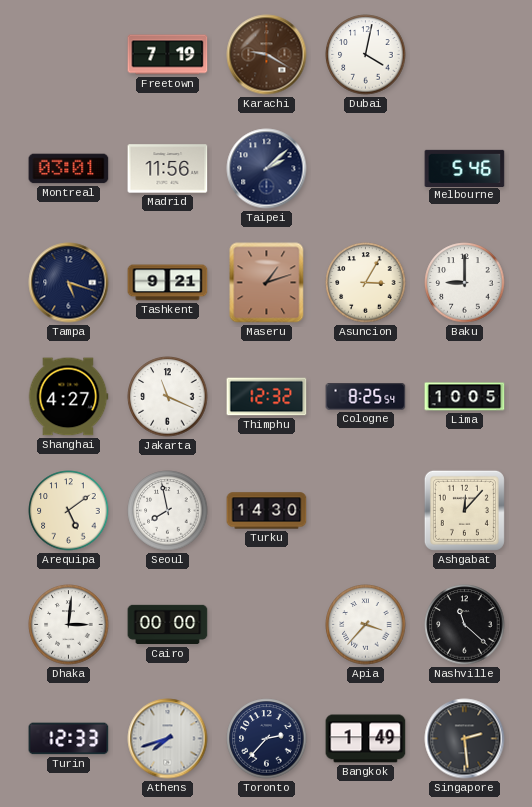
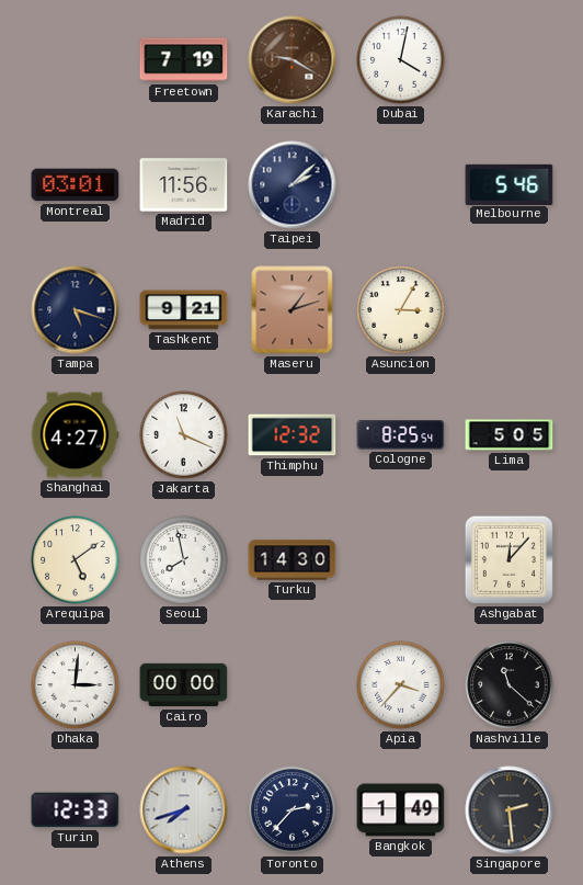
Baku: 9:00 -> none (465, 283)
Lima: 10:05 -> 5:05 (510, 435)
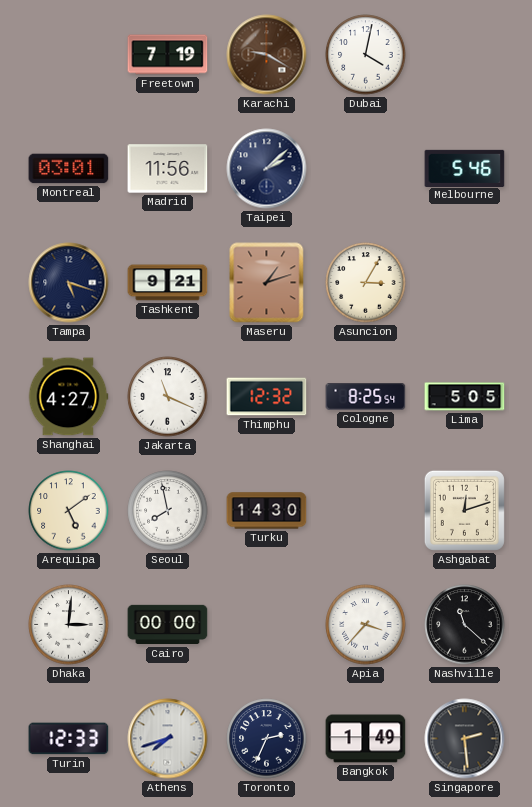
Ashgabat: 12:07 -> 12:12 (464, 510)
Toronto: 2:37 -> 2:34 (267, 739)
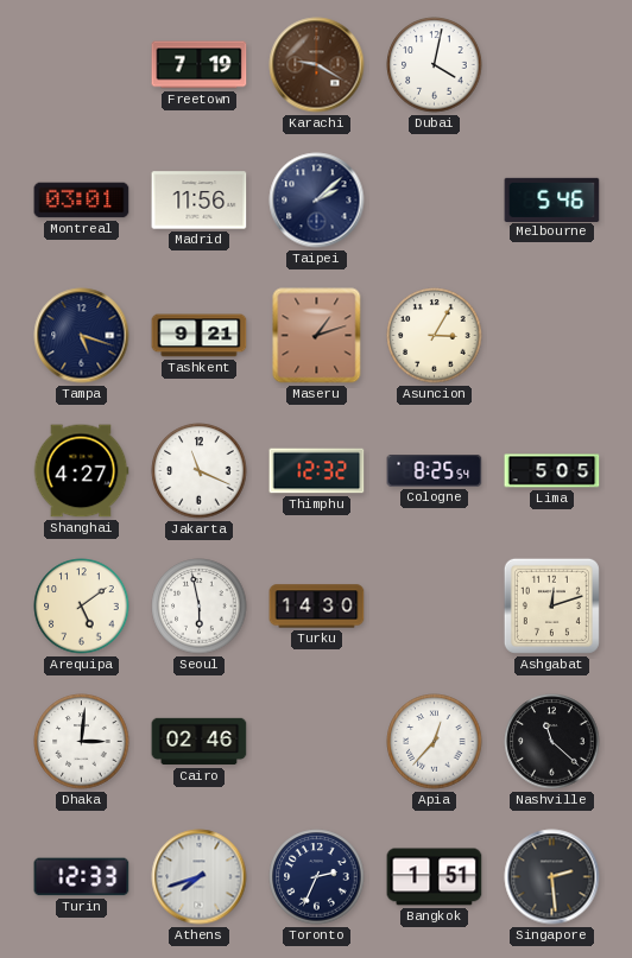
Seoul: 7:58 -> 5:58 (200, 607)
Cairo: 00:00 -> 02:46 (200, 742)
Apia: 3:37 -> 12:37 (435, 742)
Bangkok: 1:49 -> 1:51 (435, 877)
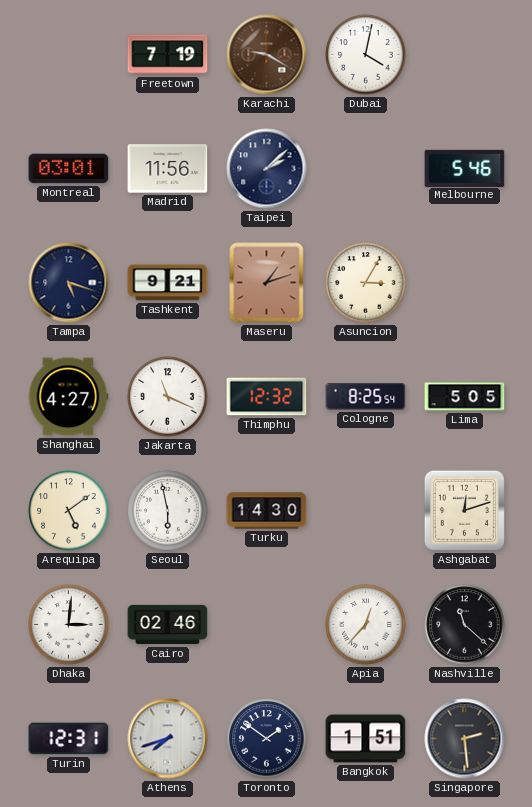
Turin: 12:33 -> 12:31 (69, 739)
Toronto: 2:34 -> 1:51 (267, 739)
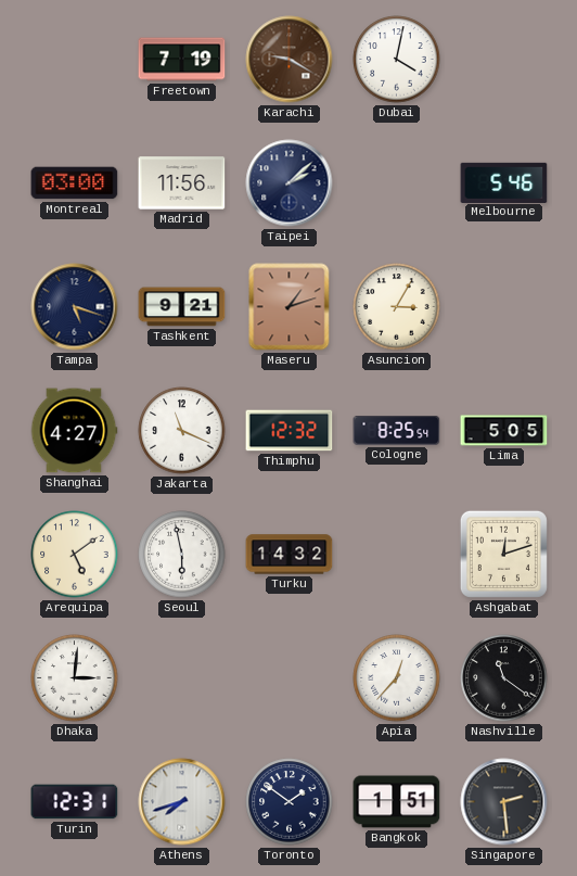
Montreal: 03:01 -> 03:00 (75, 183)
Turku: 14:30 -> 14:32 (290, 555)
Cairo: 02:46 -> none (168, 625)
Nashville: 11:22 -> 11:21 (504, 678)
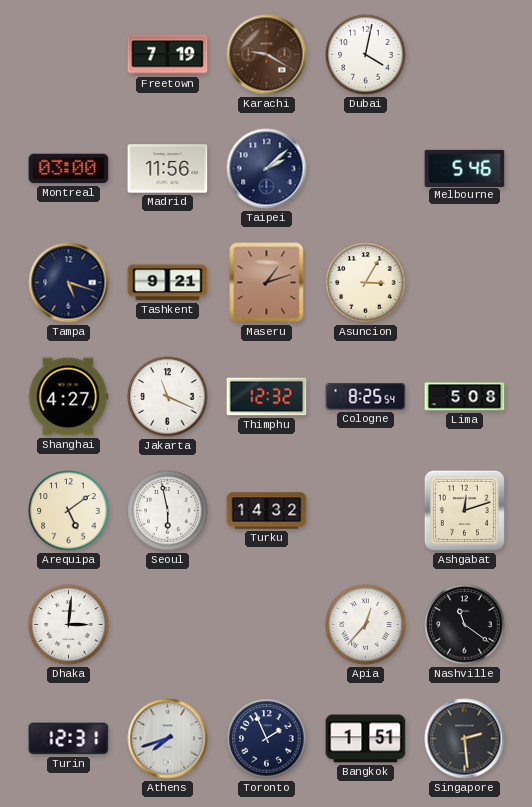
Lima: 5:05 -> 5:08 (465, 397)
Toronto: 1:51 -> 1:56 (267, 739)
